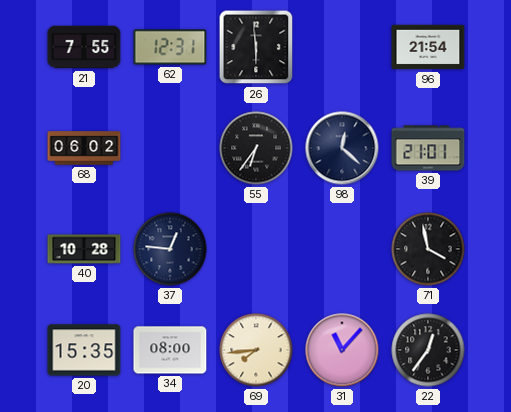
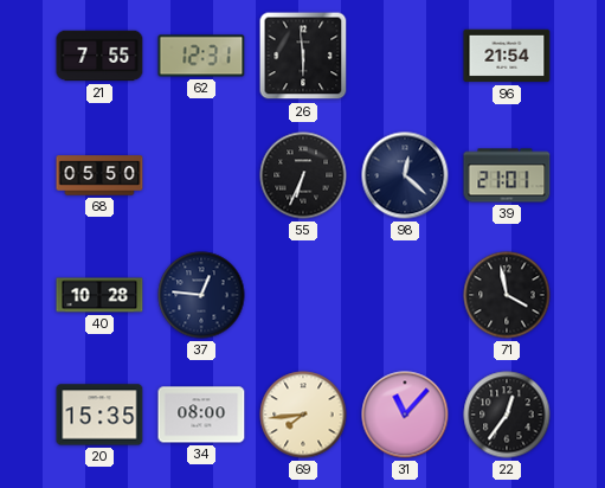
68: 06:02 -> 05:50 (99, 175)
55: 6:36 -> 6:34 (303, 175)
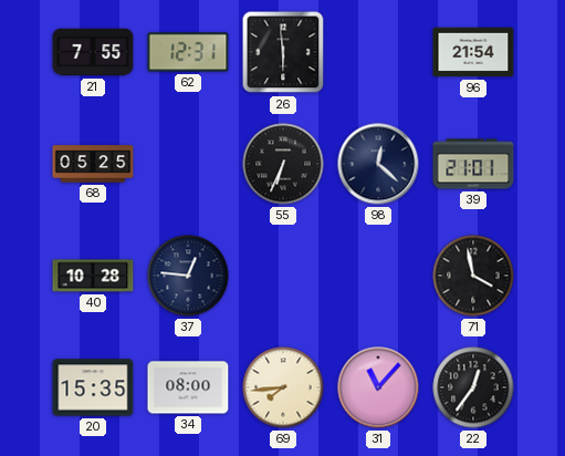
68: 05:50 -> 05:25 (93, 164)
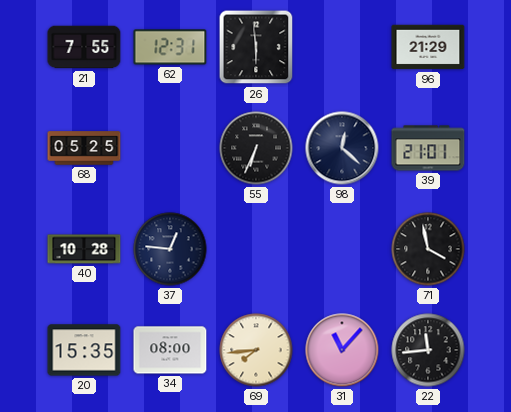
96: 21:54 -> 21:29 (428, 47)
22: 12:36 -> 11:44 (428, 350)
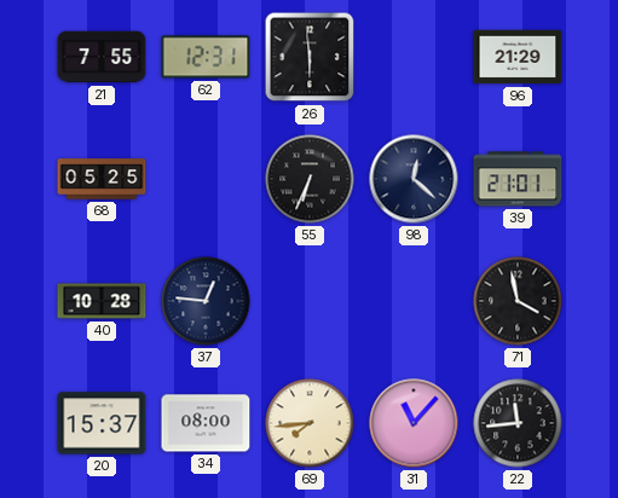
20: 15:35 -> 15:37 (102, 423)
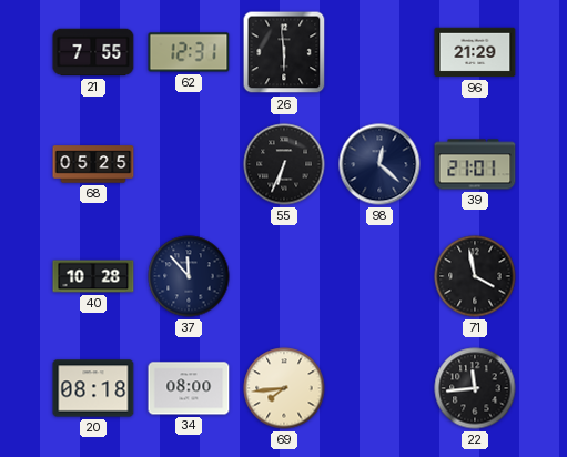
37: 12:46 -> 11:53 (189, 276)
20: 15:37 -> 08:18 (93, 388)
31: 11:07 -> none (414, 423)
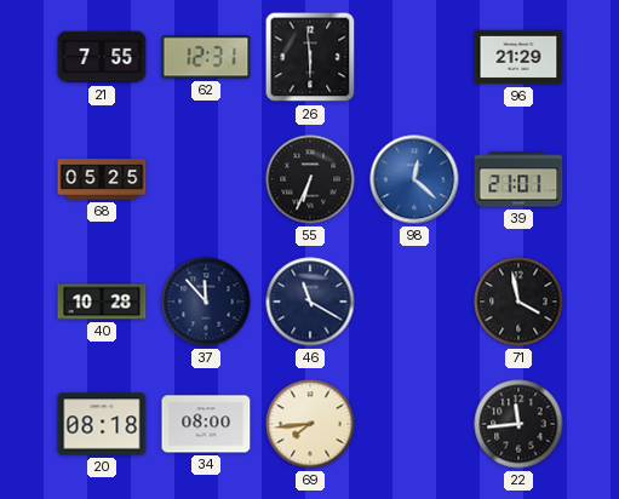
98 dial: navy -> blue (414, 179)
46: none -> 11:20 (310, 302)
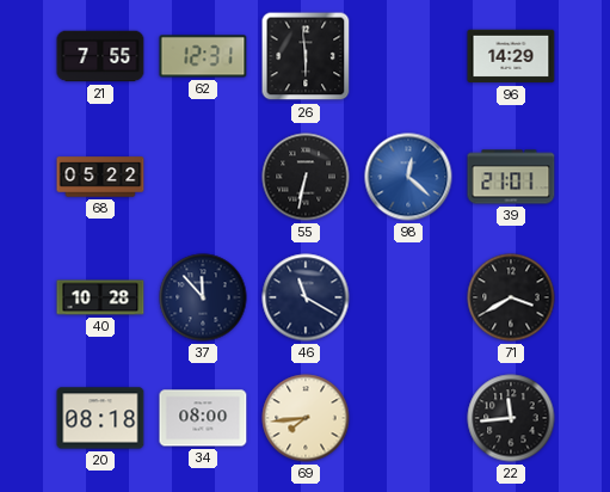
96: 21:29 -> 14:29 (511, 56)
68: 05:25 -> 05:22 (100, 177)
55: 6:34 -> 6:32 (306, 177)
71: 3:58 -> 3:40 (511, 297)
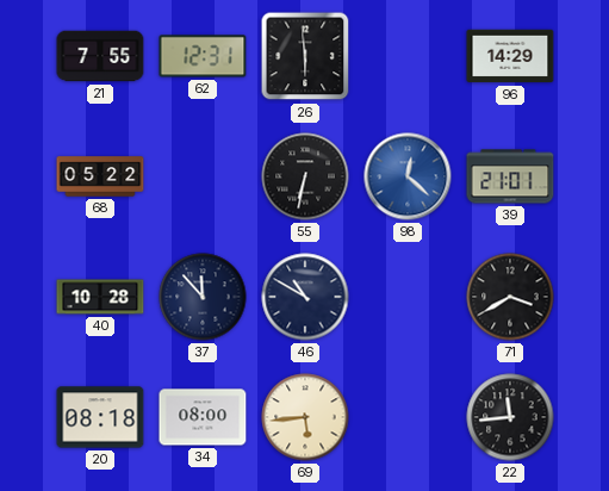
46: 11:20 -> 10:50 (305, 297)
69: 7:44 -> 5:44 (305, 417)
